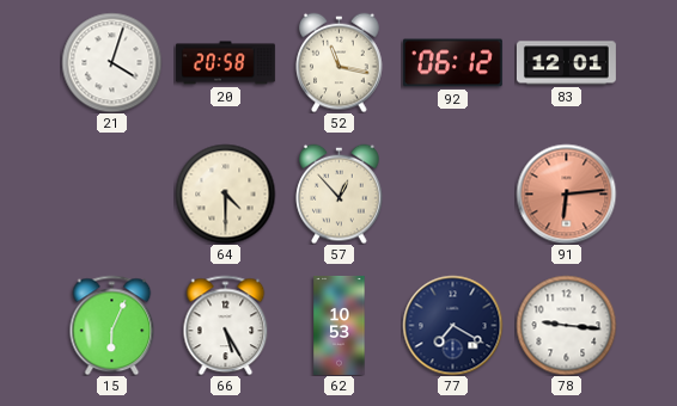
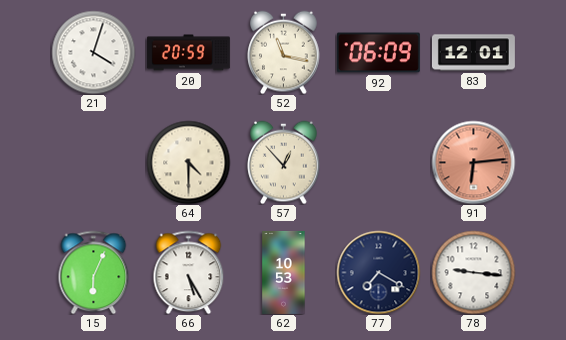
20: 20:58 -> 20:59 (188, 53)
92: 06:12 -> 06:09 (378, 53)
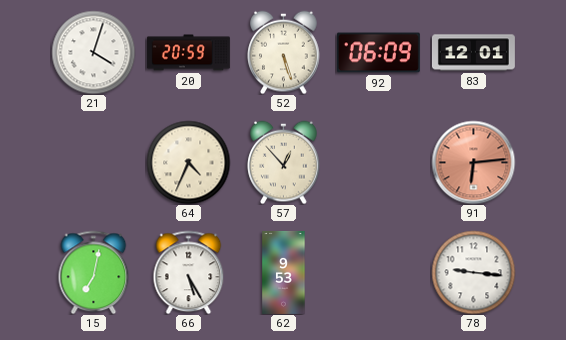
52: 11:17 -> 5:27 (284, 52)
64: 4:30 -> 4:34 (188, 162)
15: 6:04 -> 7:02 (94, 272)
62: 10:53 -> 9:53 (284, 272)
77: 7:20 -> none (378, 272)
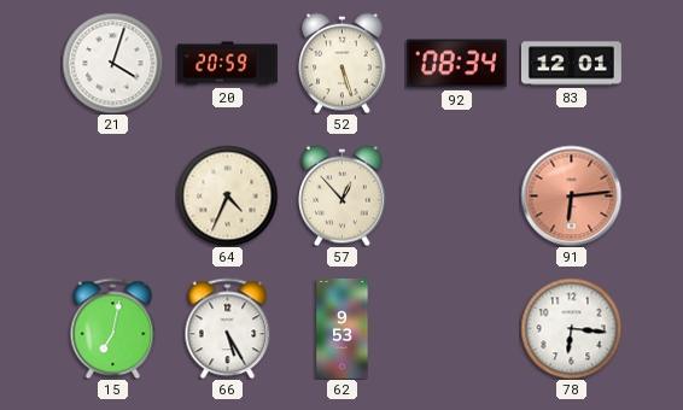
92: 06:09 -> 08:34 (456, 64)
78: 9:16 -> 6:16 (571, 328)
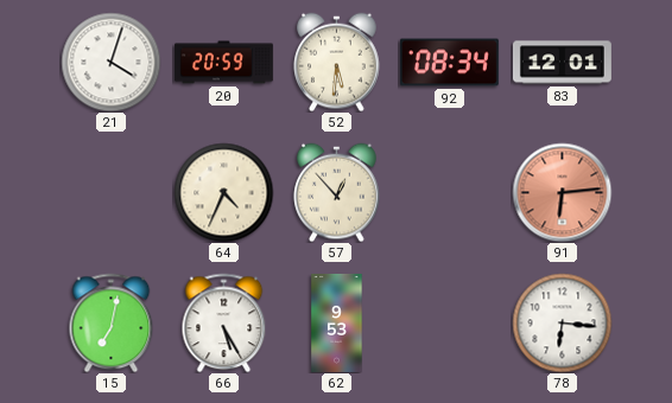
52: 5:27 -> 5:31 (337, 62)
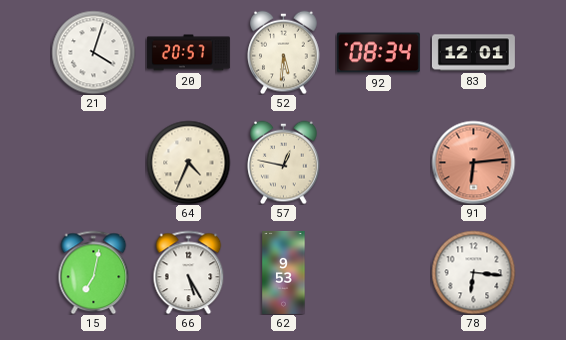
20: 20:59 -> 20:57 (188, 53)
57: 12:53 -> 12:47 (284, 162)
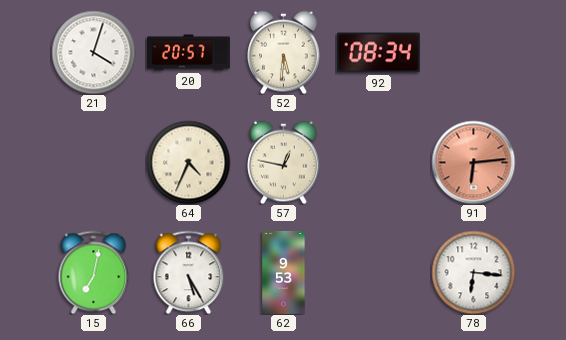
83: 12:01 -> none (473, 53)
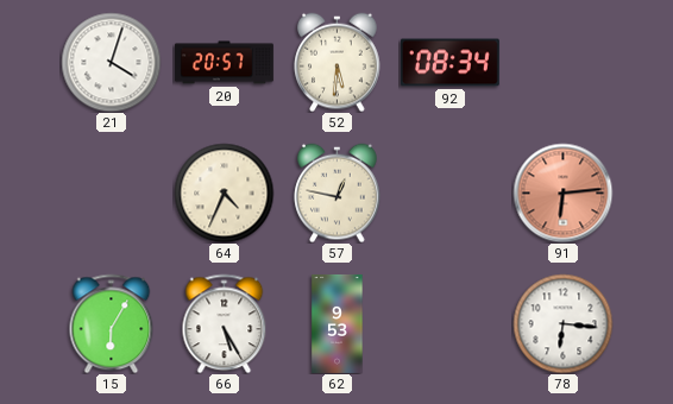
15: 7:02 -> 6:05 (112, 323)
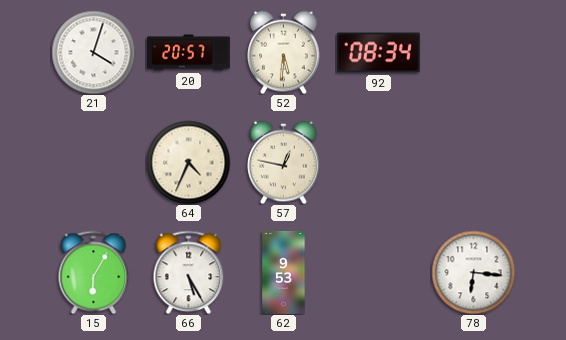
91: 6:14 -> none (562, 192)
